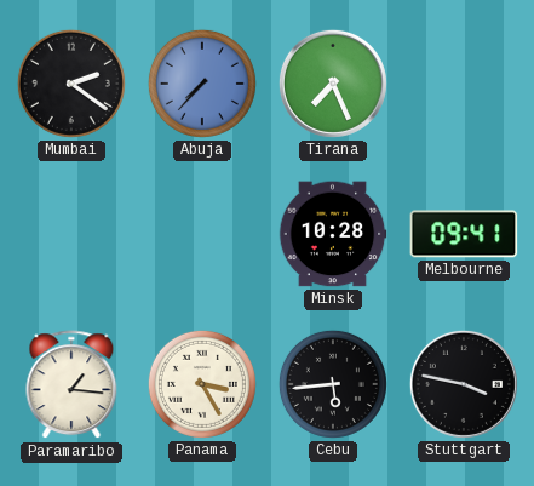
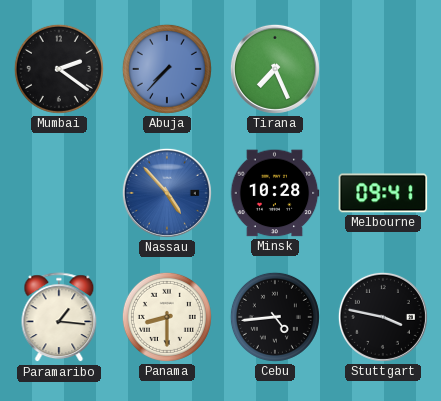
Nassau: none -> 4:53 (167, 193)
Panama: 3:25 -> 8:30 (167, 317)
Cebu: 5:44 -> 4:44 (275, 317)
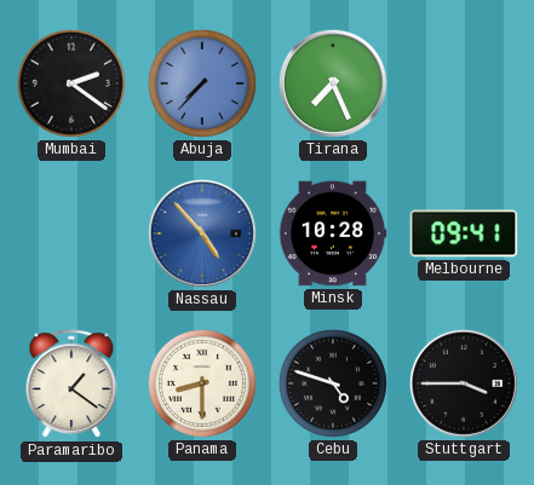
Paramaribo: 1:16 -> 1:21 (71, 385)
Cebu: 4:44 -> 4:48 (333, 383)
Stuttgart: 3:47 -> 3:45 (464, 383)
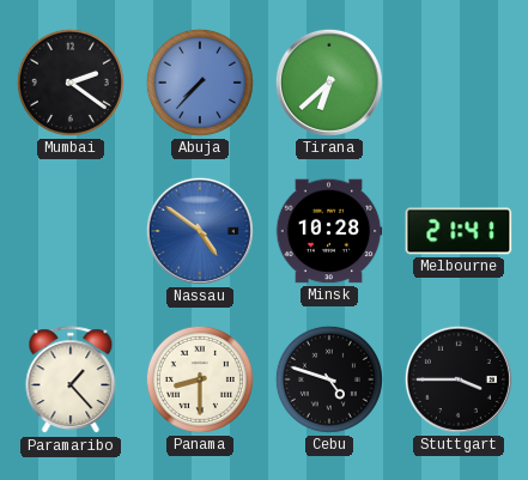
Tirana: 7:26 -> 6:38 (329, 83)
Nassau: 4:53 -> 4:51 (200, 231)
Melbourne: 09:41 -> 21:41 (459, 231)
Paramaribo: 1:21 -> 1:23 (71, 381)
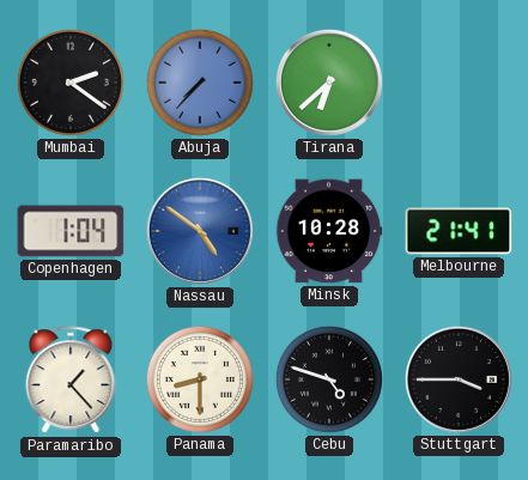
Copenhagen: none -> 1:04 (71, 231)
